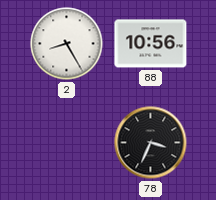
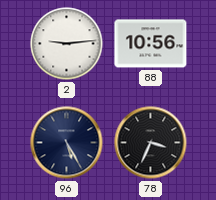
2: 8:25 -> 9:14 (67, 44)
96: none -> 5:25 (67, 143)
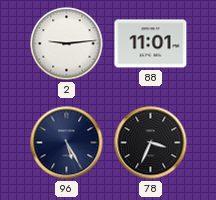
88: 10:56 -> 11:01 (151, 44)
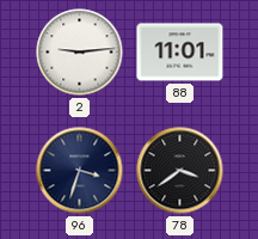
96: 5:25 -> 3:33 (80, 171)
78: 3:34 -> 3:39 (180, 171)
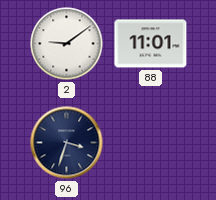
2: 9:14 -> 9:09 (67, 44)
78: 3:39 -> none (180, 171)
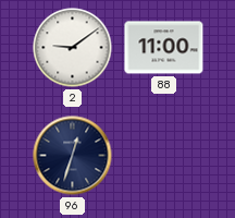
88: 11:01 -> 11:00 (164, 48)
96: 3:33 -> 12:33 (73, 156)
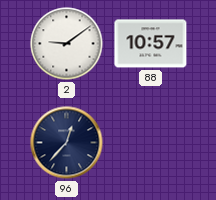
88: 11:00 -> 10:57 (151, 44)
96: 12:33 -> 12:37 (67, 143)
